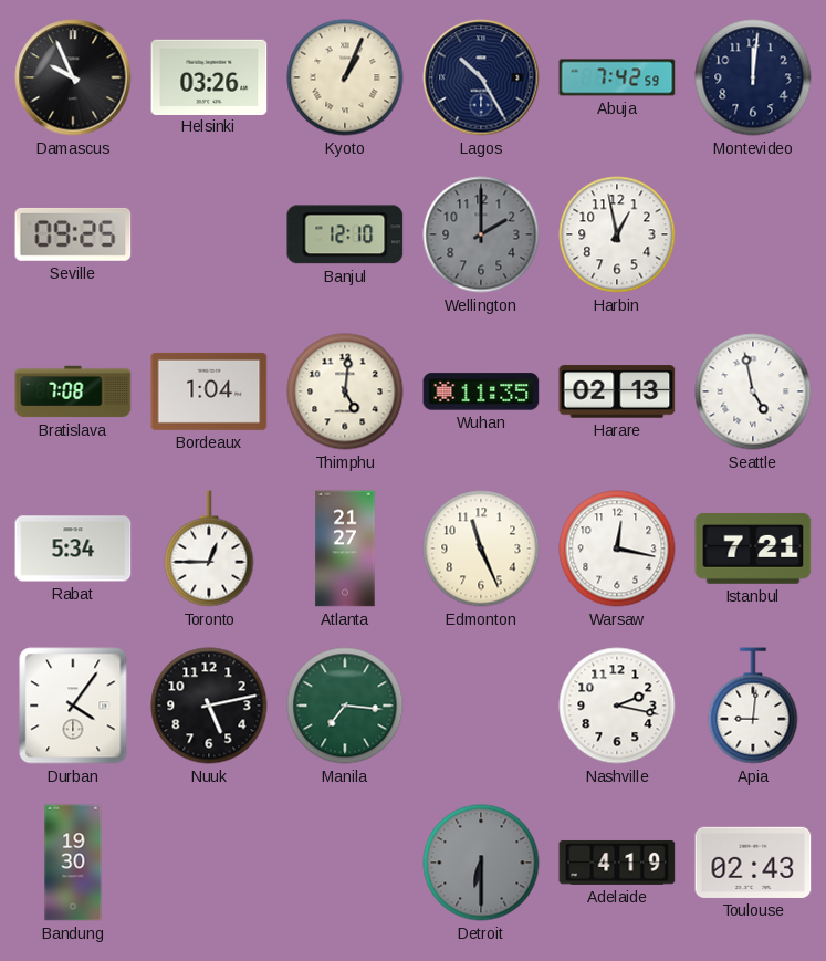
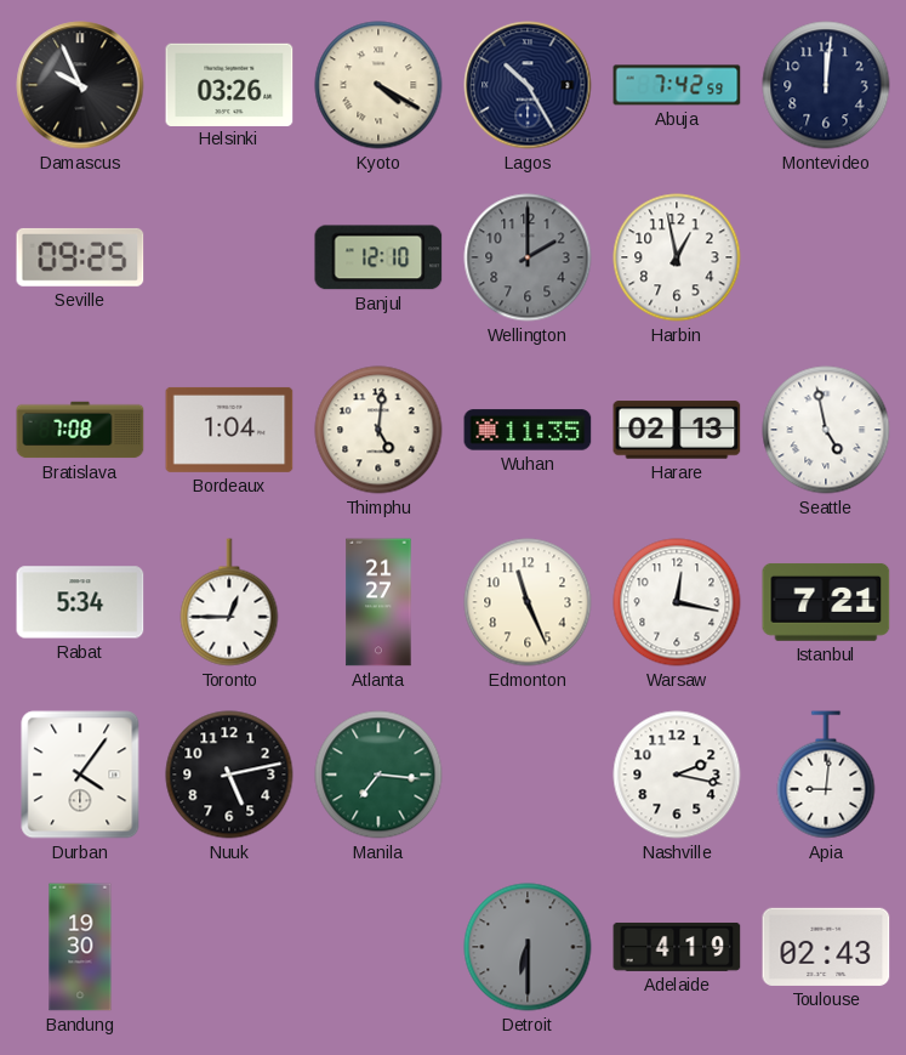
Kyoto: 1:04 -> 4:20 (378, 85)
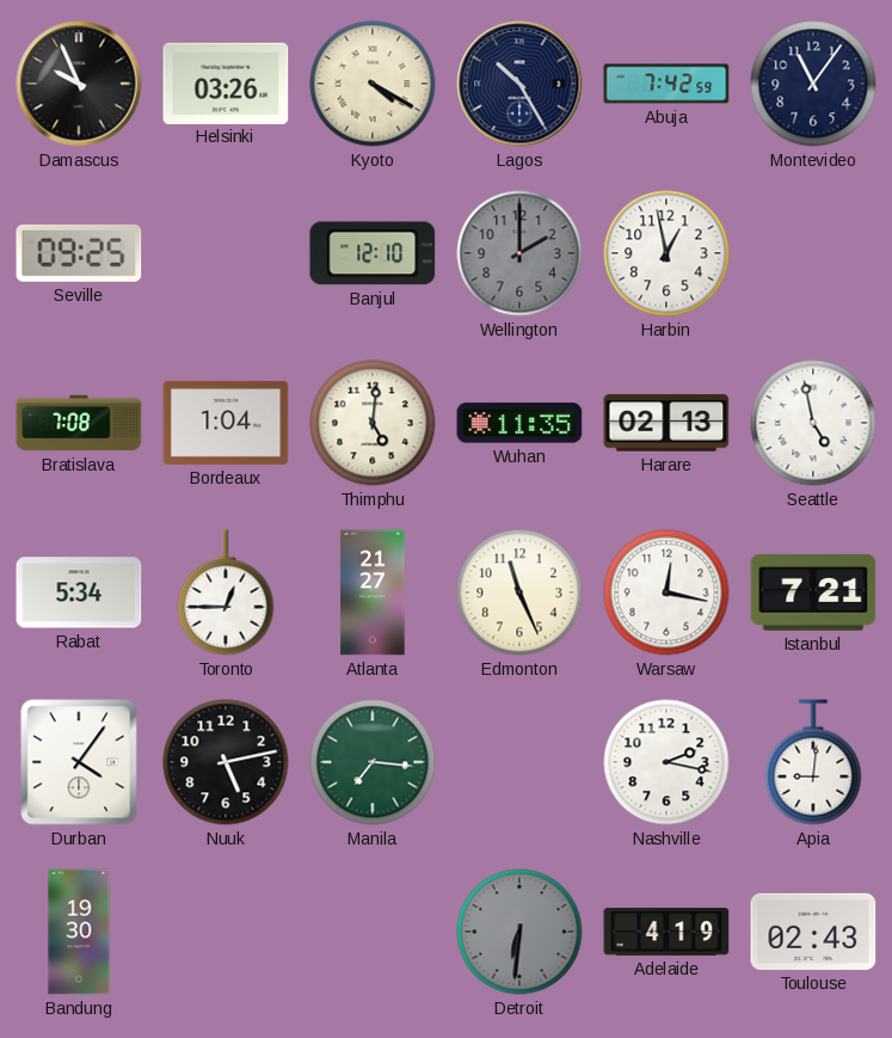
Montevideo: 12:01 -> 11:06 (813, 84)
Detroit: 6:30 -> 6:31 (519, 932)
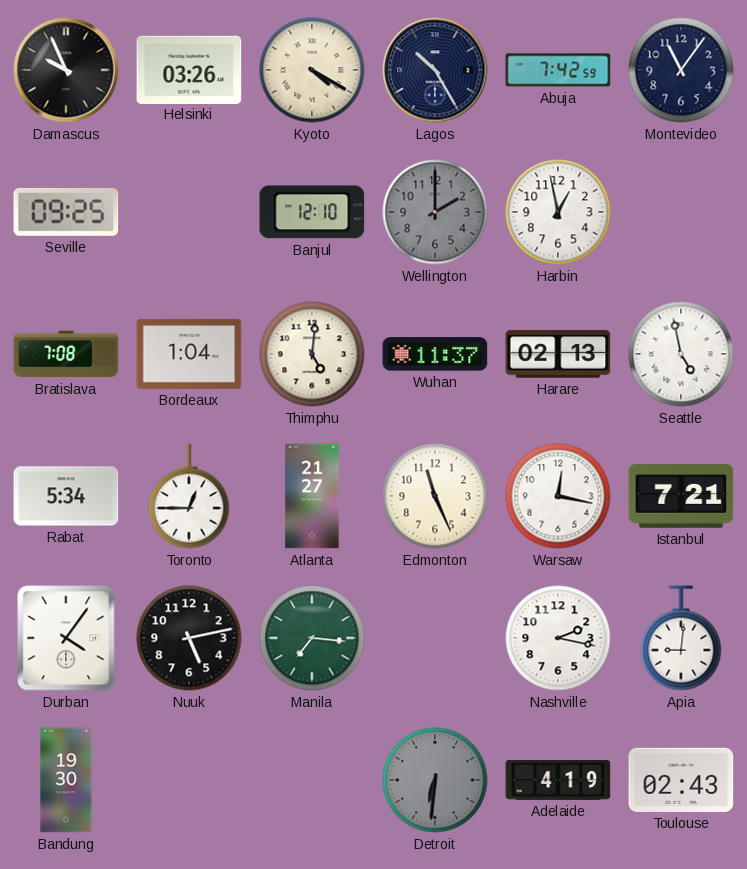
Wuhan: 11:35 -> 11:37 (435, 354)
